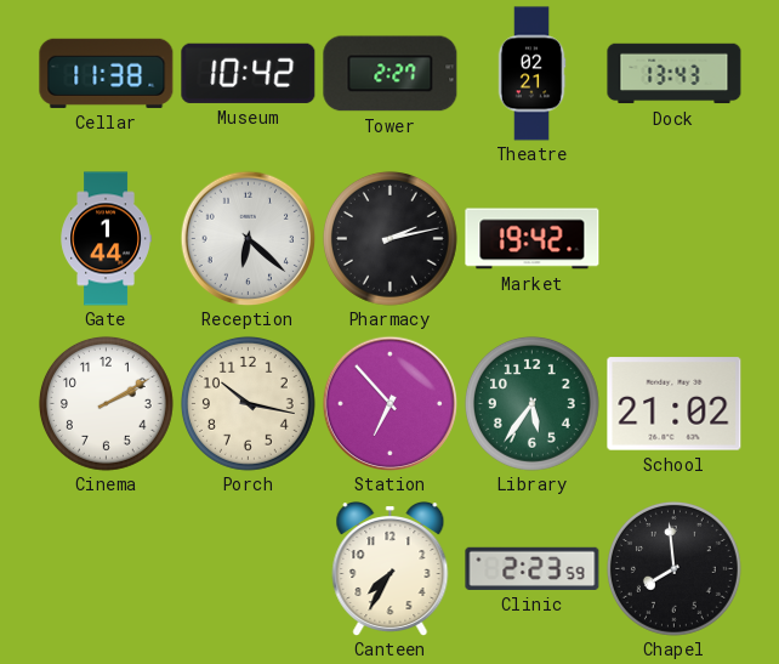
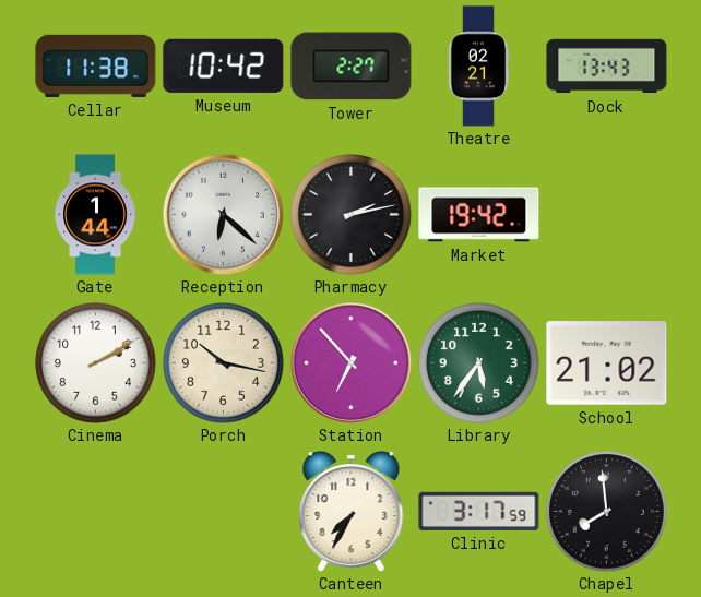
Clinic: 2:23 -> 3:17 (479, 511)
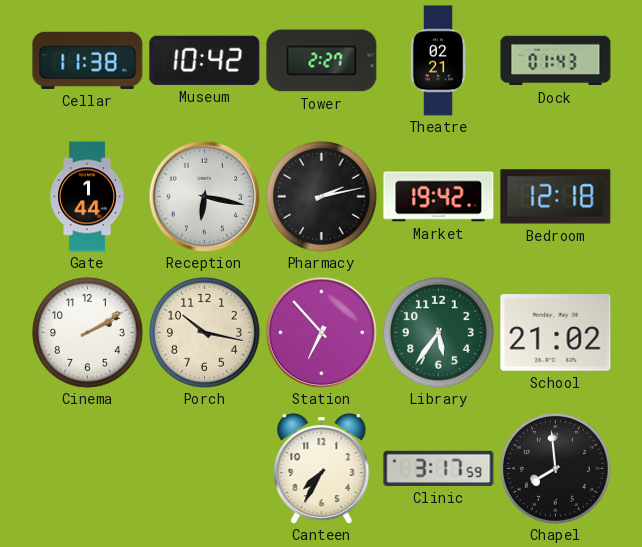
Dock: 13:43 -> 01:43 (556, 61)
Reception: 6:22 -> 6:17 (204, 196)
Bedroom: none -> 12:18 (556, 197)
